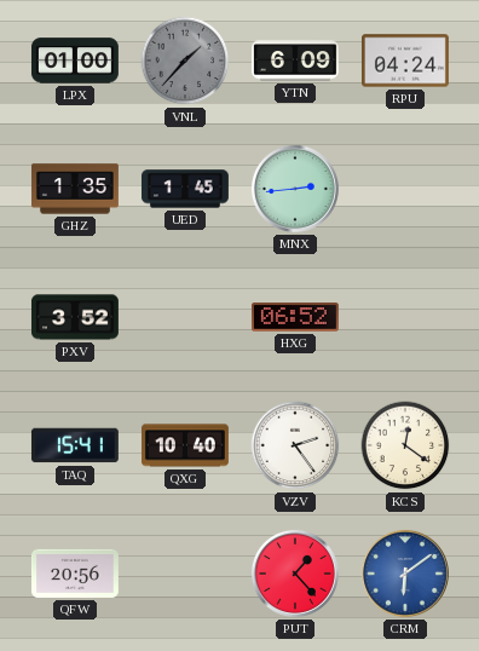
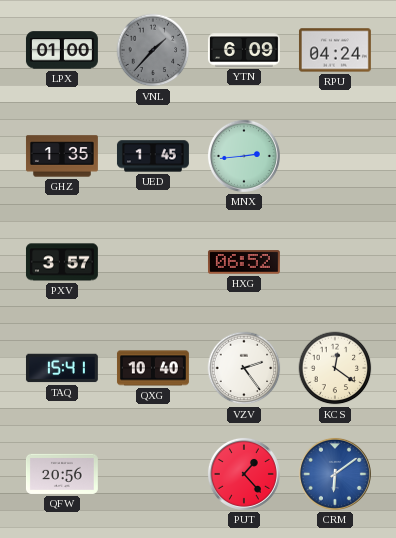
PXV: 3:52 -> 3:57 (62, 262)
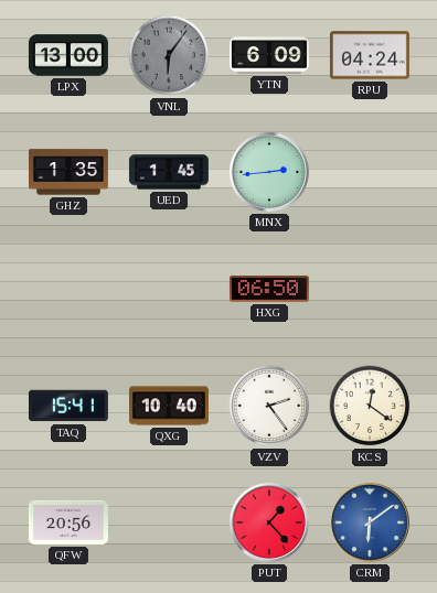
LPX: 01:00 -> 13:00 (68, 55)
VNL: 1:37 -> 6:06 (169, 55)
PXV: 3:57 -> none (62, 262)
HXG: 06:52 -> 06:50 (269, 289)
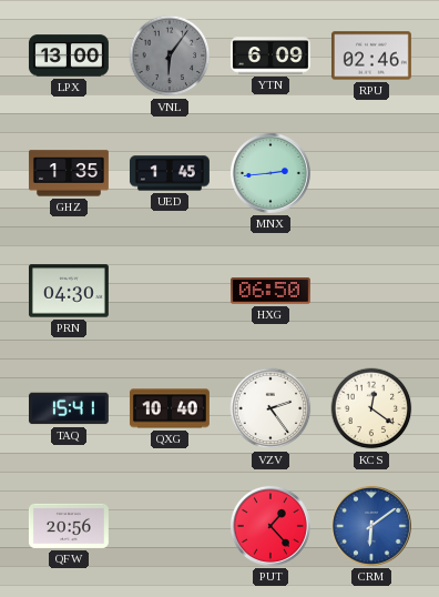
RPU: 04:24 -> 02:46 (371, 55)
PRN: none -> 04:30 (69, 291)
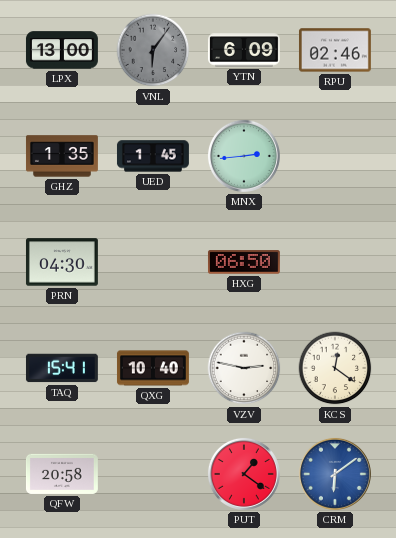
VZV: 2:24 -> 2:47 (244, 368)
QFW: 20:56 -> 20:58 (62, 474)
PUT: 1:23 -> 1:21 (244, 474)
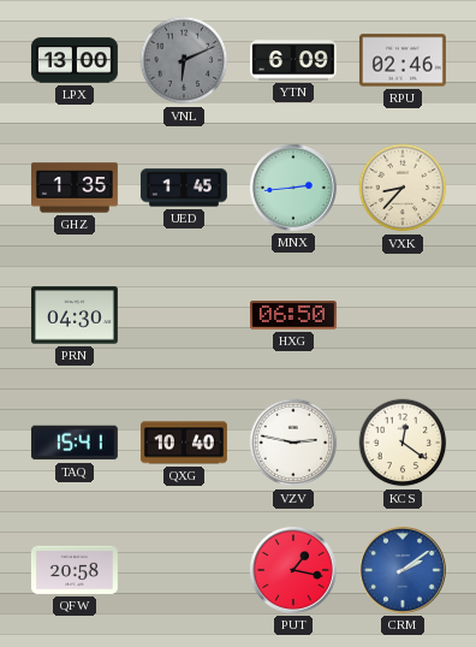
VNL: 6:06 -> 6:11 (184, 60)
VXK: none -> 8:37 (403, 188)
PUT: 1:21 -> 1:17 (293, 570)
CRM: 6:09 -> 2:09 (403, 570)
